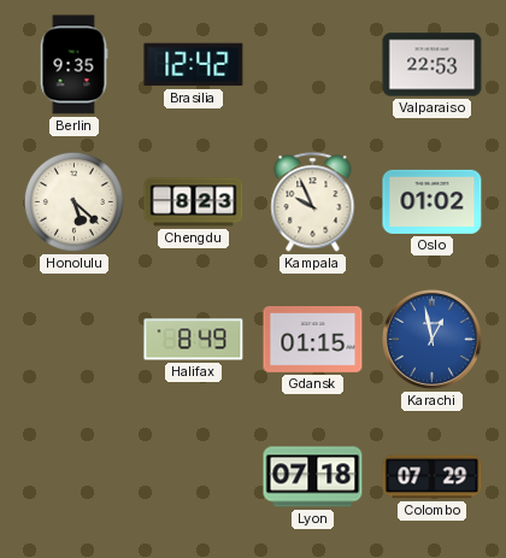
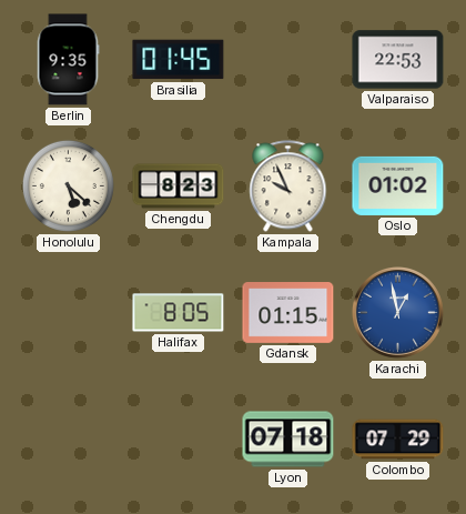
Brasilia: 12:42 -> 01:45 (179, 60)
Halifax: 8:49 -> 8:05 (179, 313)
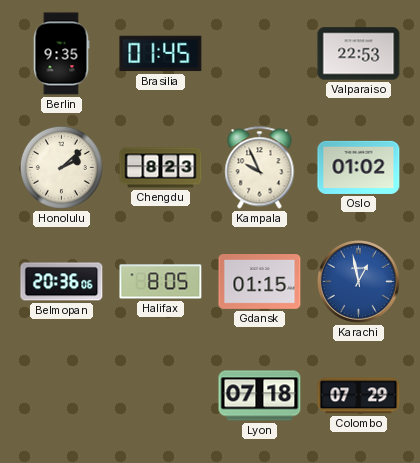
Honolulu: 5:22 -> 2:08 (61, 167)
Belmopan: none -> 20:36 (62, 282)
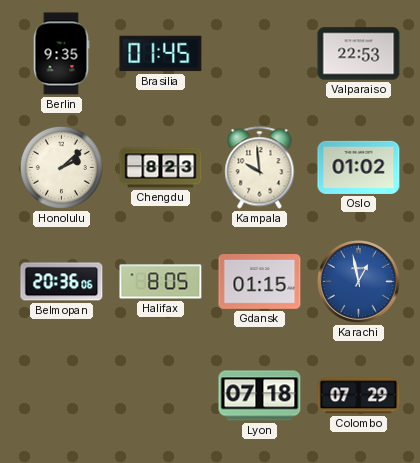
Kampala: 9:56 -> 9:59 (260, 168)
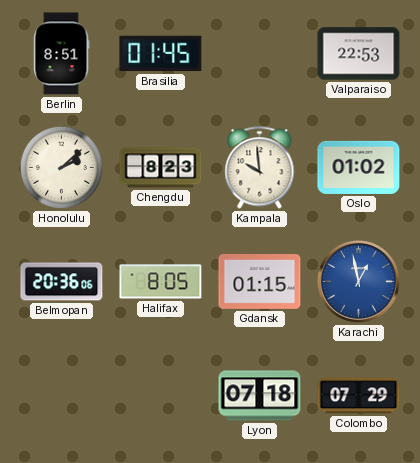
Berlin: 9:35 -> 8:51 (61, 54)
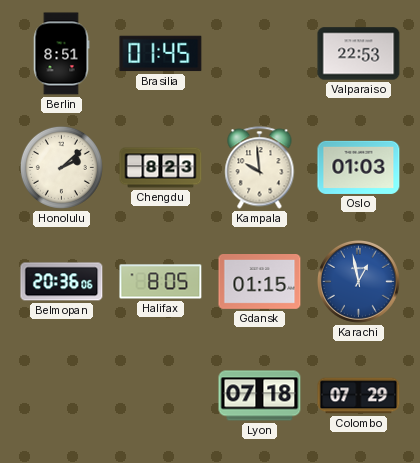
Oslo: 01:02 -> 01:03 (359, 167)
